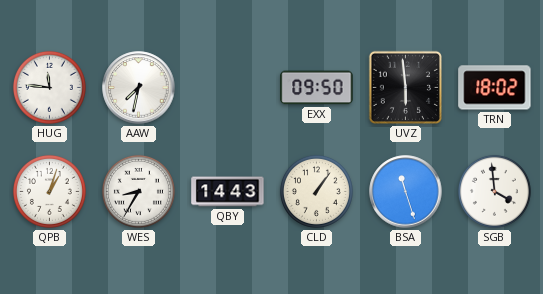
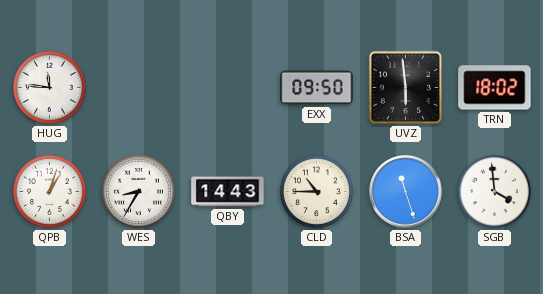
AAW: 7:32 -> none (139, 88)
CLD: 1:06 -> 10:45 (316, 191)
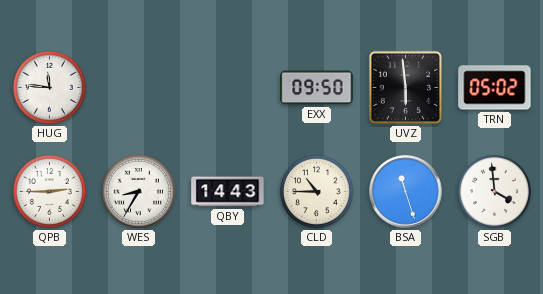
TRN: 18:02 -> 05:02 (495, 88)
QPB: 1:03 -> 2:45 (49, 191)
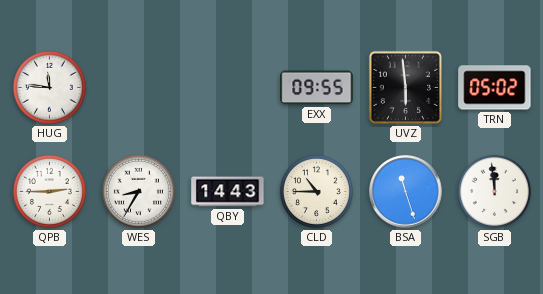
EXX: 09:50 -> 09:55 (317, 88)
SGB: 3:59 -> 11:59 (494, 191)
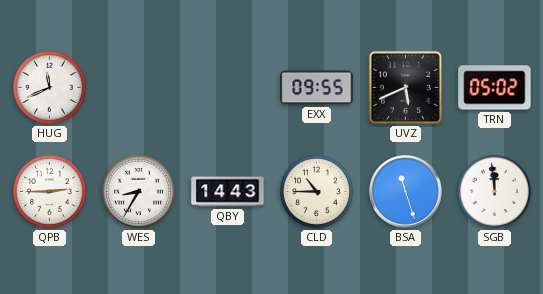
HUG: 11:46 -> 11:41 (49, 87)
UVZ: 5:59 -> 5:41 (405, 87)
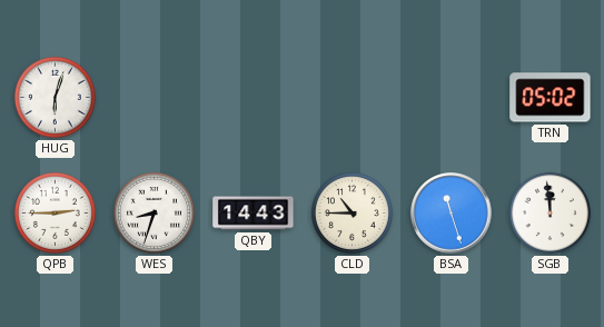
HUG: 11:41 -> 6:03 (55, 97)
EXX: 09:55 -> none (317, 88)
UVZ: 5:41 -> none (405, 87)
WES: 8:35 -> 8:33 (154, 212)
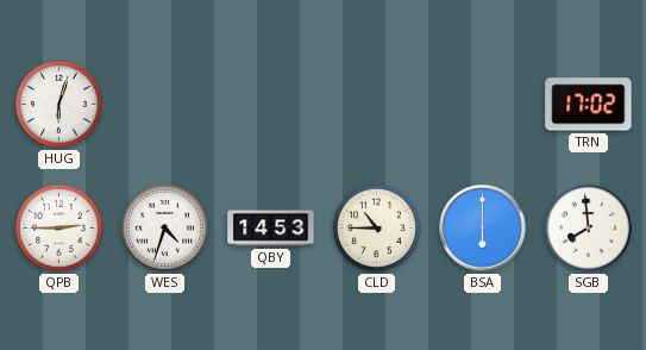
TRN: 05:02 -> 17:02 (589, 105)
WES: 8:33 -> 4:33 (164, 227)
QBY: 14:43 -> 14:53 (271, 229)
BSA: 11:27 -> 6:00 (483, 229)
SGB: 11:59 -> 7:59 (588, 227)
